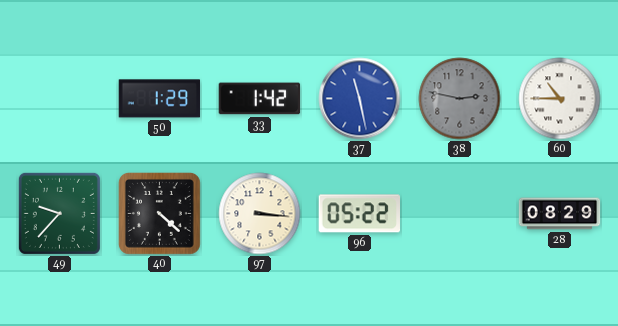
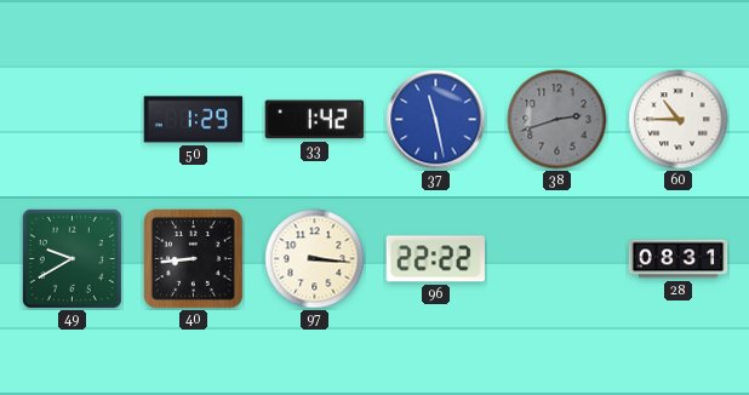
38: 2:47 -> 2:42 (558, 120)
49: 9:37 -> 9:40 (72, 258)
40: 4:22 -> 8:44 (194, 259)
96: 05:22 -> 22:22 (435, 259)
28: 08:29 -> 08:31 (679, 259)
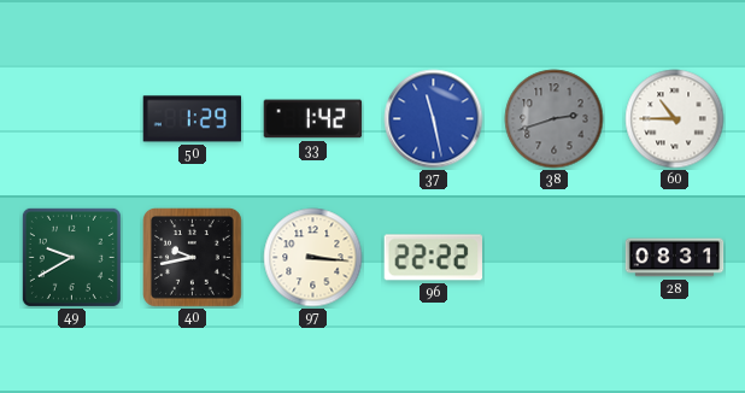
40: 8:44 -> 9:43 (193, 258)
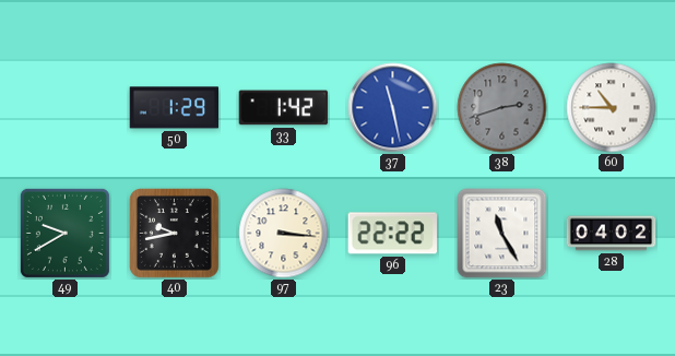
23: none -> 11:25 (502, 234)
28: 08:31 -> 04:02 (612, 234)
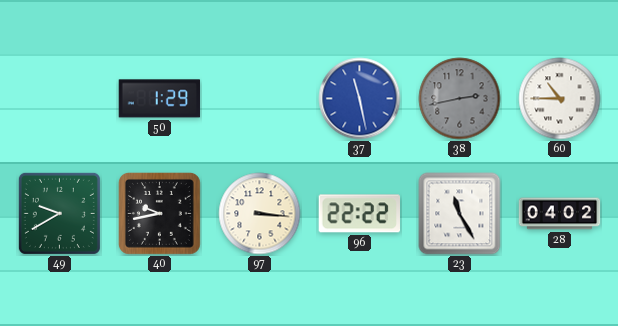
33: 1:42 -> none (284, 108)
38: 2:42 -> 2:43 (460, 99)
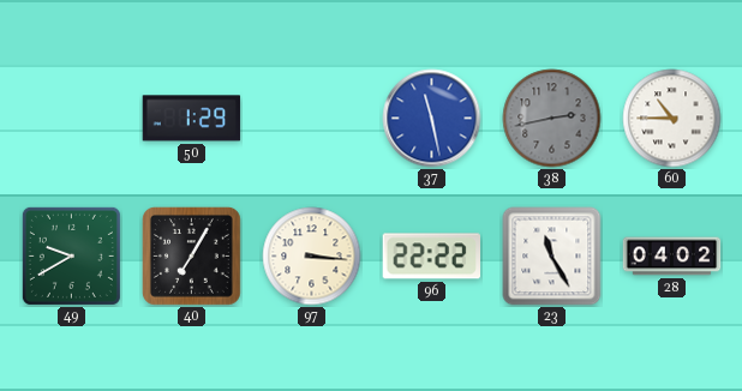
40: 9:43 -> 7:05 (192, 257)
